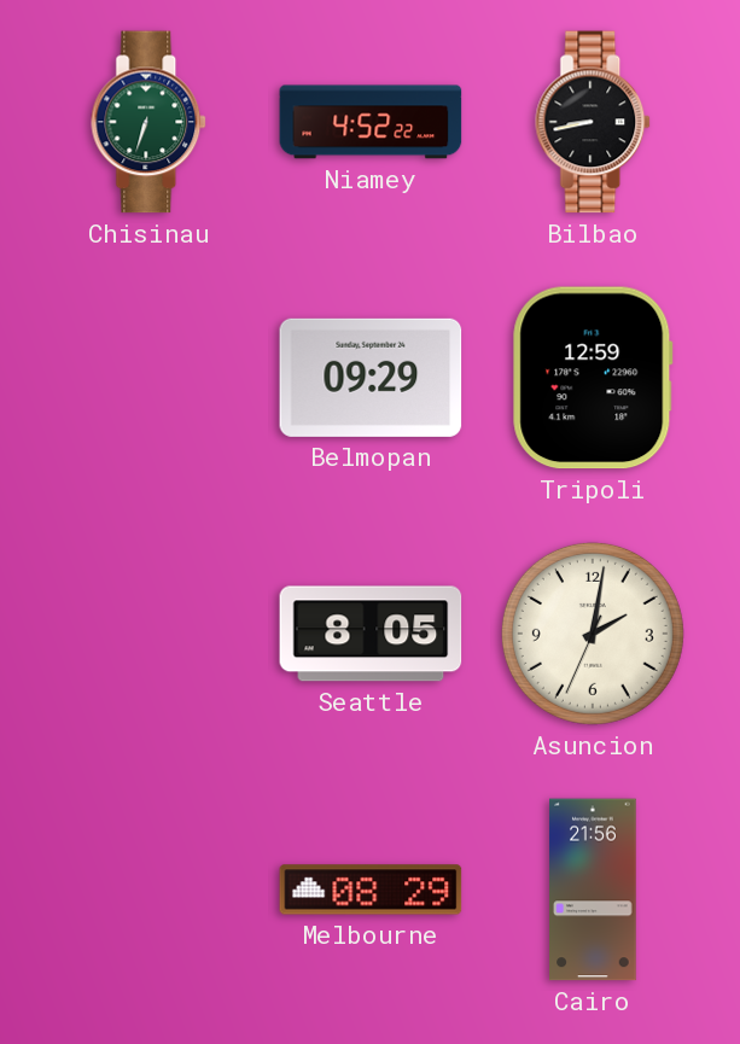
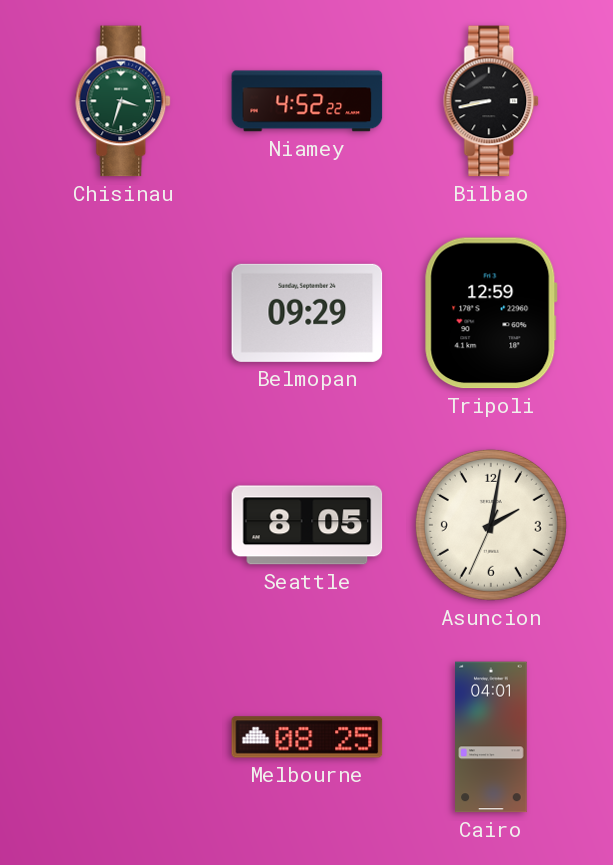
Chisinau: 6:33 -> 3:33 (124, 101)
Melbourne: 08:29 -> 08:25 (307, 737)
Cairo: 21:56 -> 04:01 (491, 737)
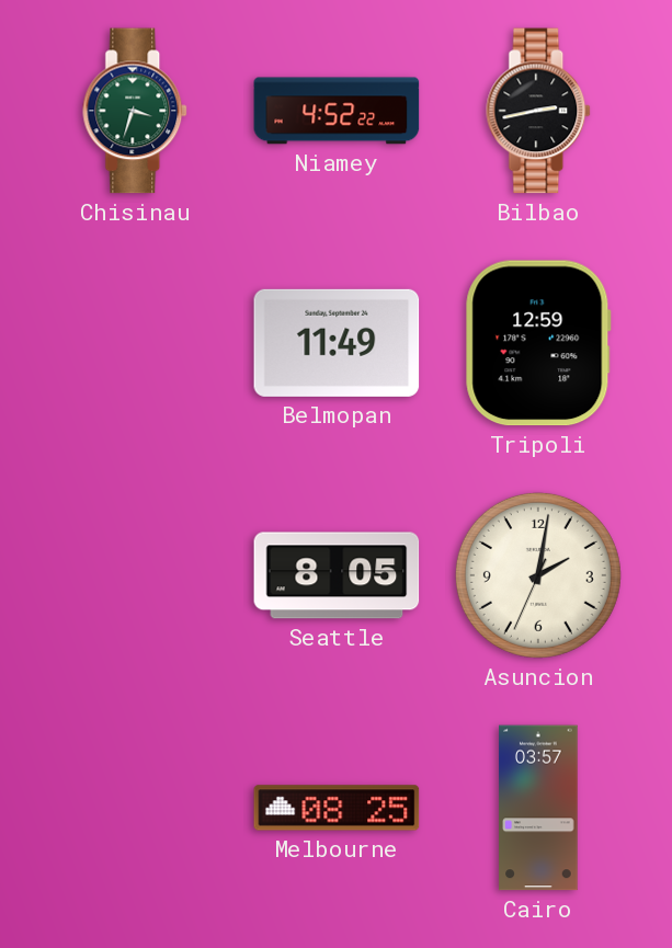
Bilbao: 8:43 -> 2:43 (539, 111)
Belmopan: 09:29 -> 11:49 (337, 343)
Cairo: 04:01 -> 03:57 (538, 808)
